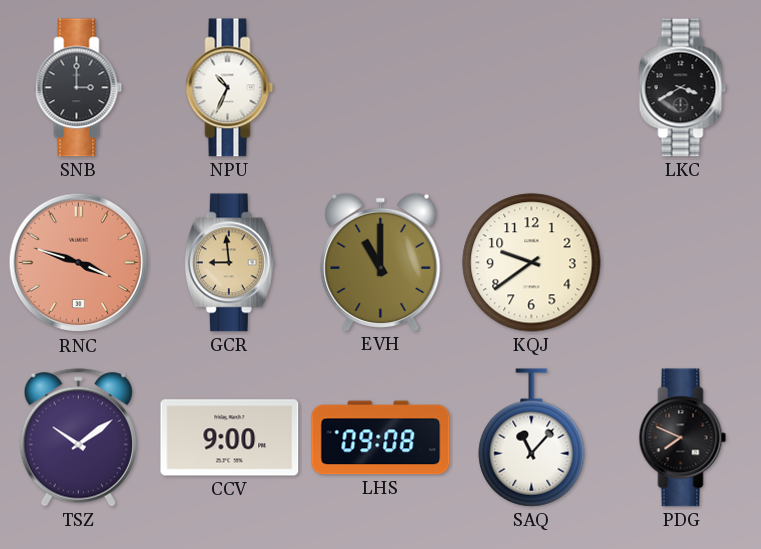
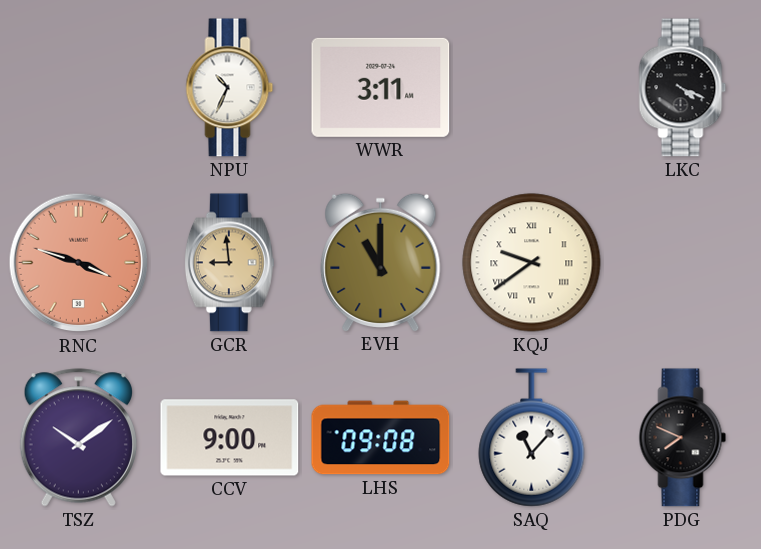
SNB: 3:00 -> none (79, 88)
WWR: none -> 3:11 (381, 87)
LKC: 3:40 -> 4:19 (683, 88)
KQJ numerals: Arabic -> Roman (532, 263)
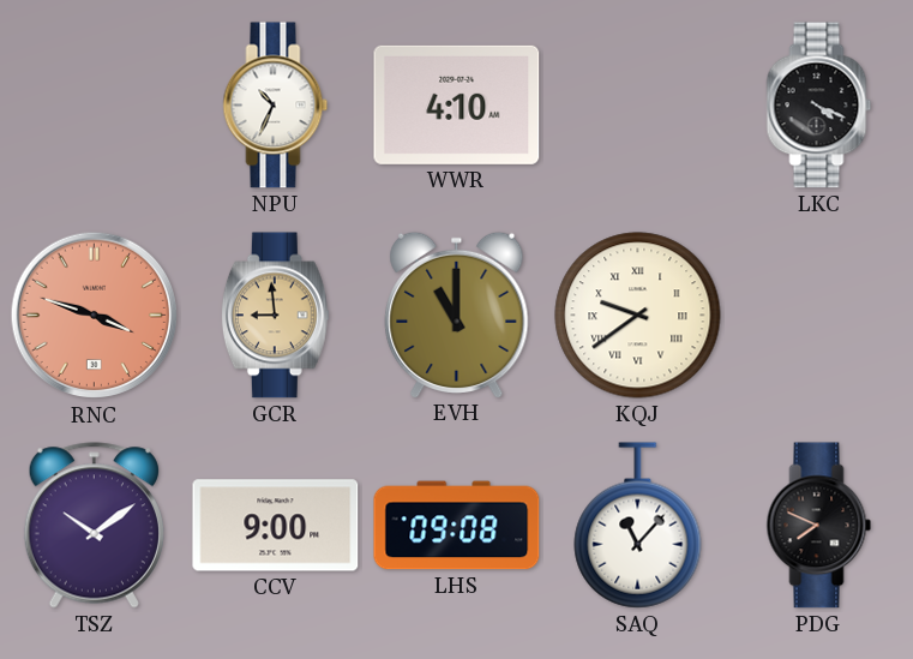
WWR: 3:11 -> 4:10 (457, 104)
